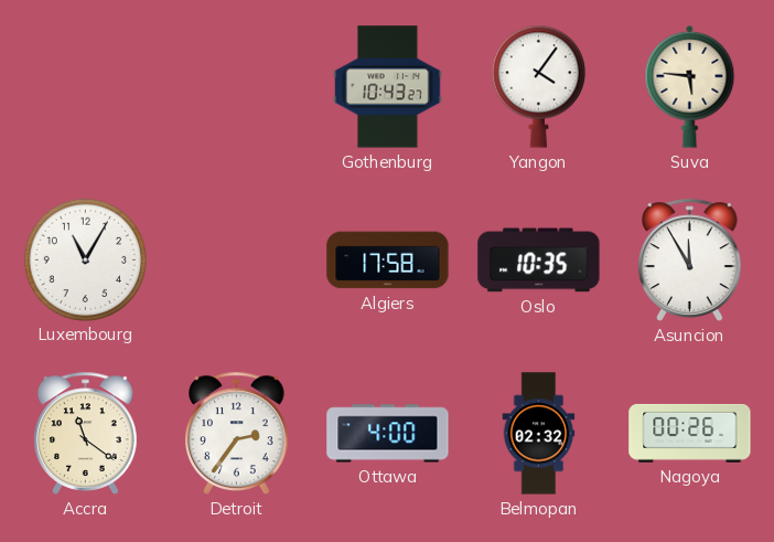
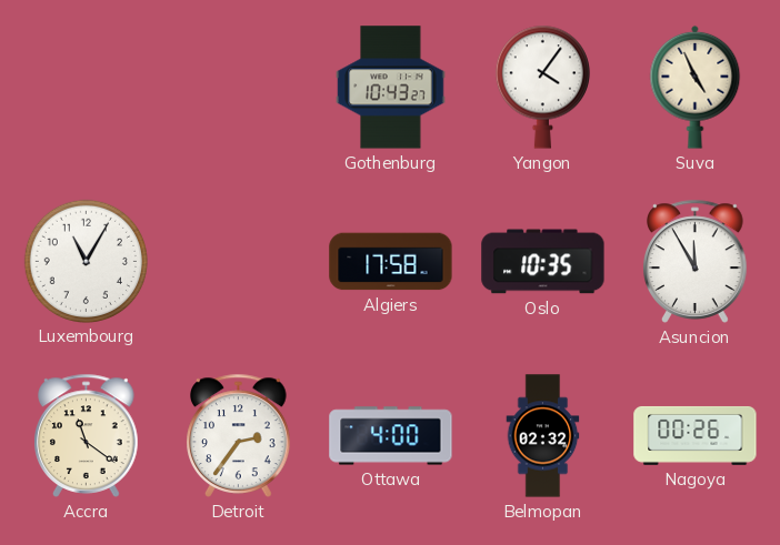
Suva: 5:46 -> 4:56 (696, 87)
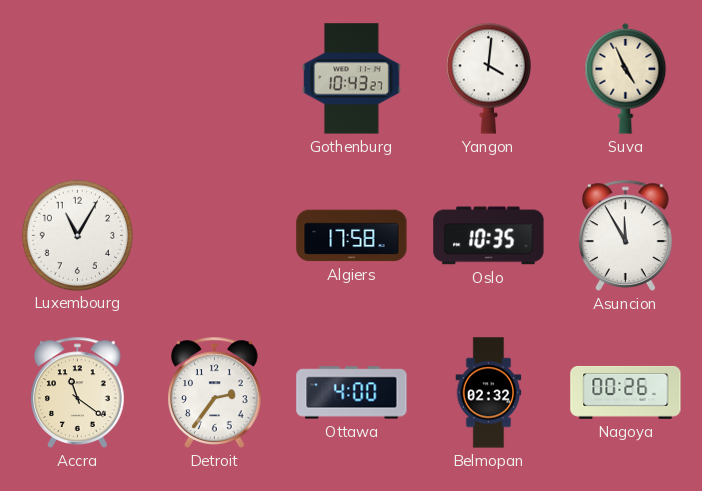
Yangon: 4:06 -> 4:01 (488, 78)
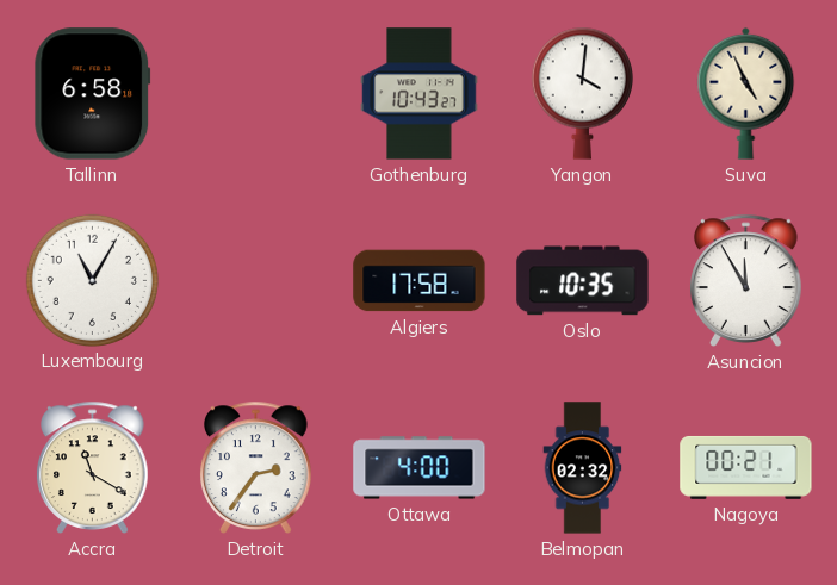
Tallinn: none -> 6:58 (93, 94)
Accra: 11:21 -> 11:20 (93, 467)
Nagoya: 00:26 -> 00:21 (746, 467)
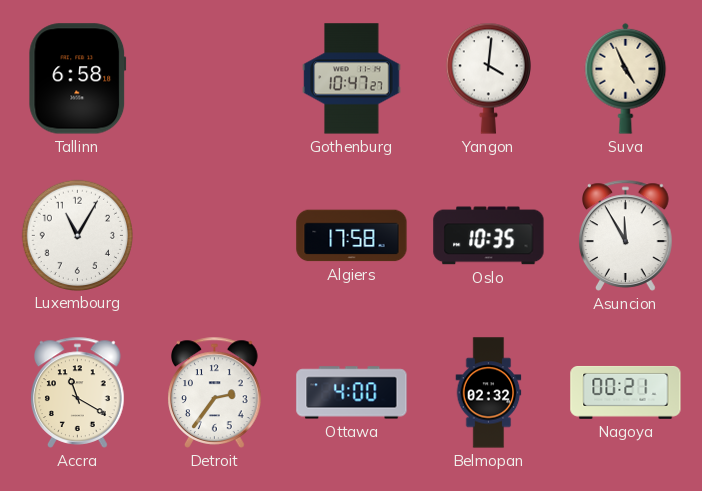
Gothenburg: 10:43 -> 10:47 (352, 79)
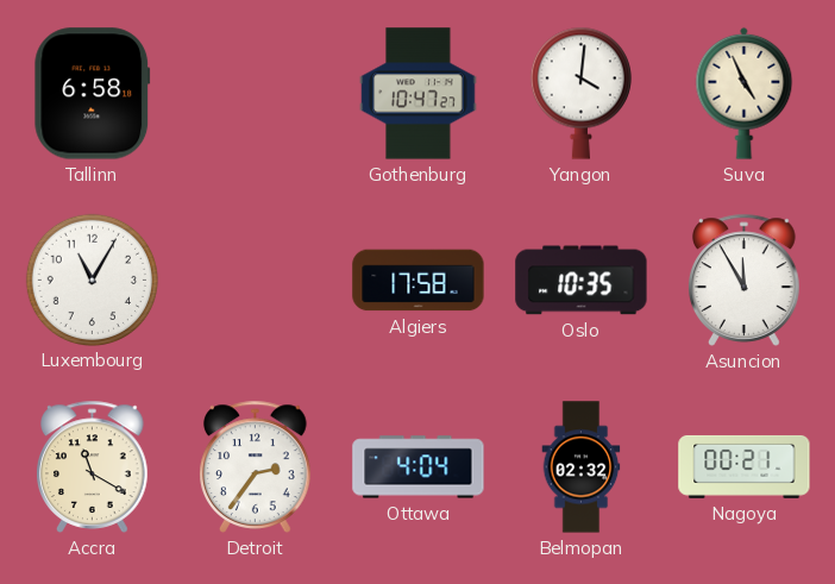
Ottawa: 4:00 -> 4:04 (419, 467)
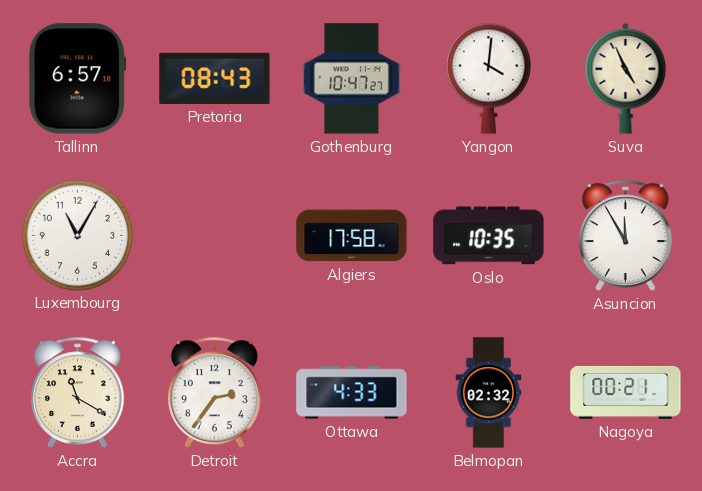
Tallinn: 6:58 -> 6:57 (78, 79)
Pretoria: none -> 08:43 (215, 78)
Ottawa: 4:04 -> 4:33 (352, 393)
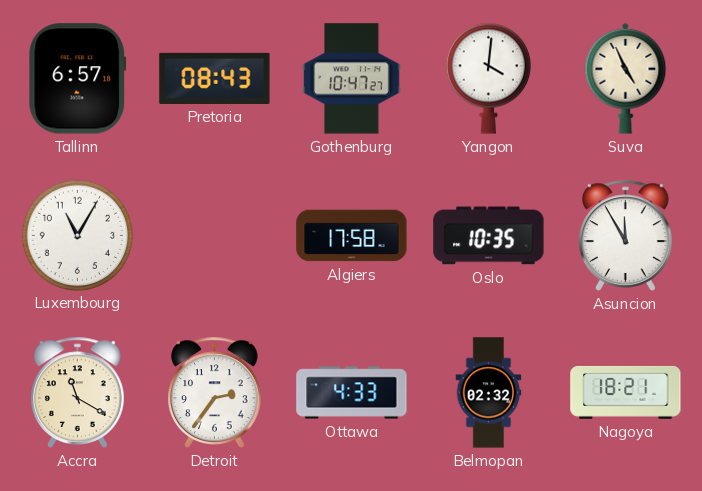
Nagoya: 00:21 -> 18:21 (626, 392)
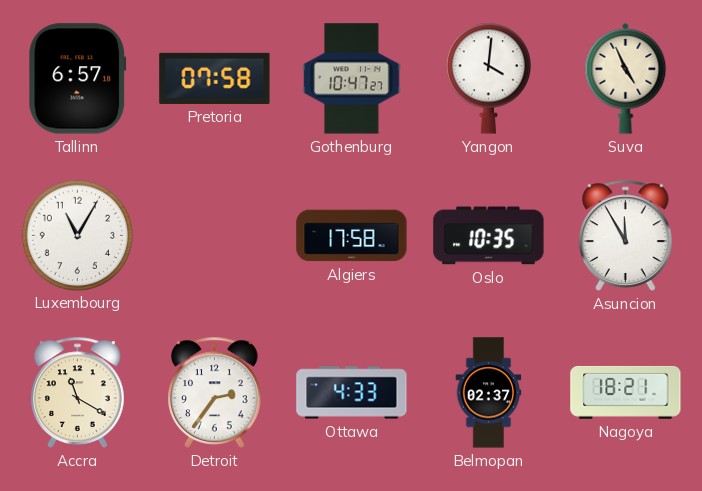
Pretoria: 08:43 -> 07:58 (215, 78)
Belmopan: 02:32 -> 02:37 (489, 393)
